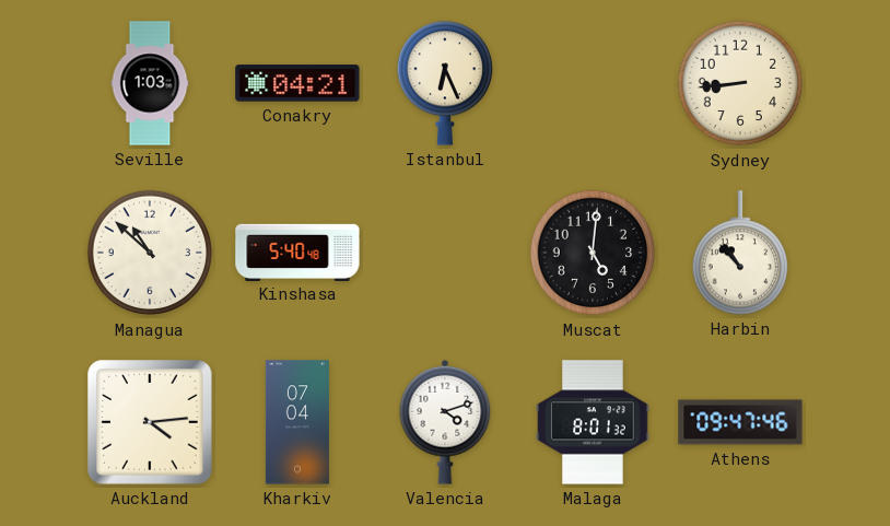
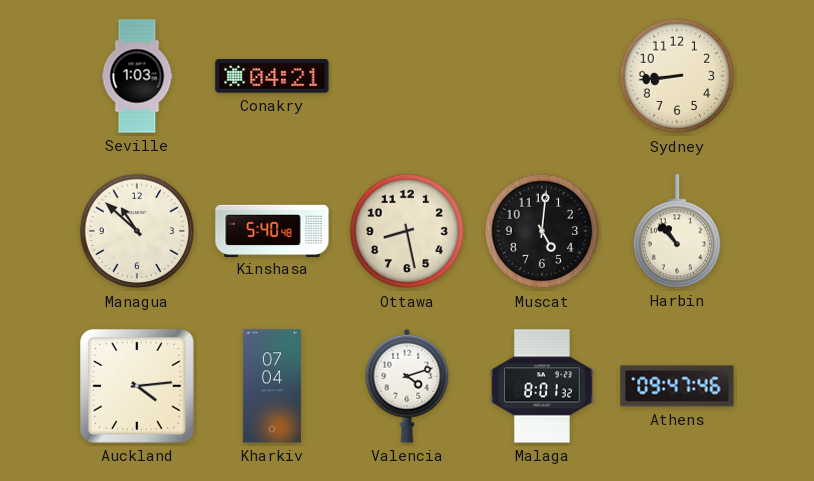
Istanbul: 6:26 -> none (445, 83)
Ottawa: none -> 8:28 (407, 231)
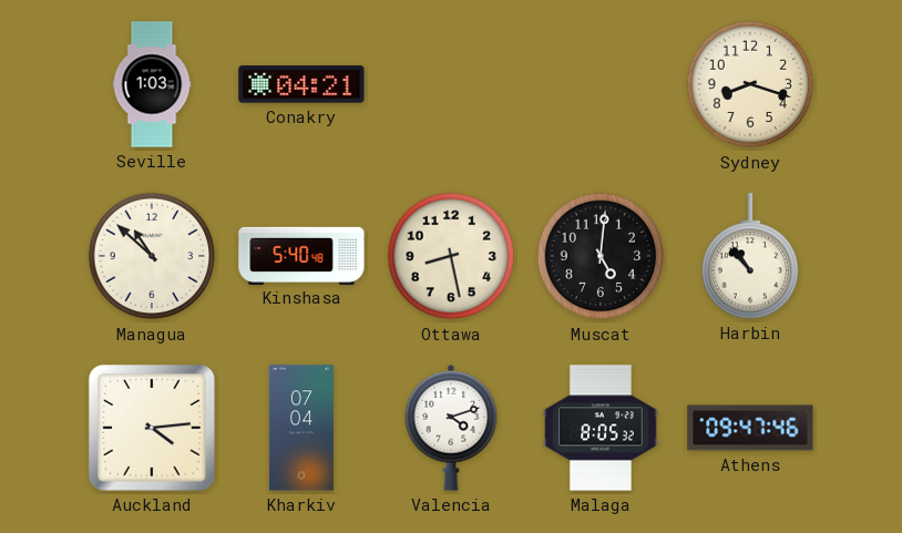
Sydney: 8:44 -> 8:18 (750, 84)
Malaga: 8:01 -> 8:05 (601, 428)
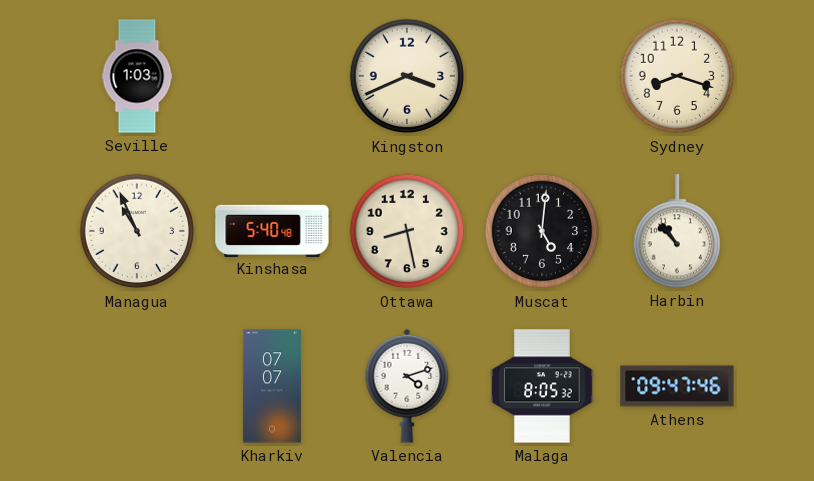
Conakry: 04:21 -> none (301, 84)
Kingston: none -> 3:41 (407, 76)
Managua: 10:52 -> 10:56 (137, 231)
Auckland: 4:14 -> none (152, 428)
Kharkiv: 07:04 -> 07:07 (272, 386)
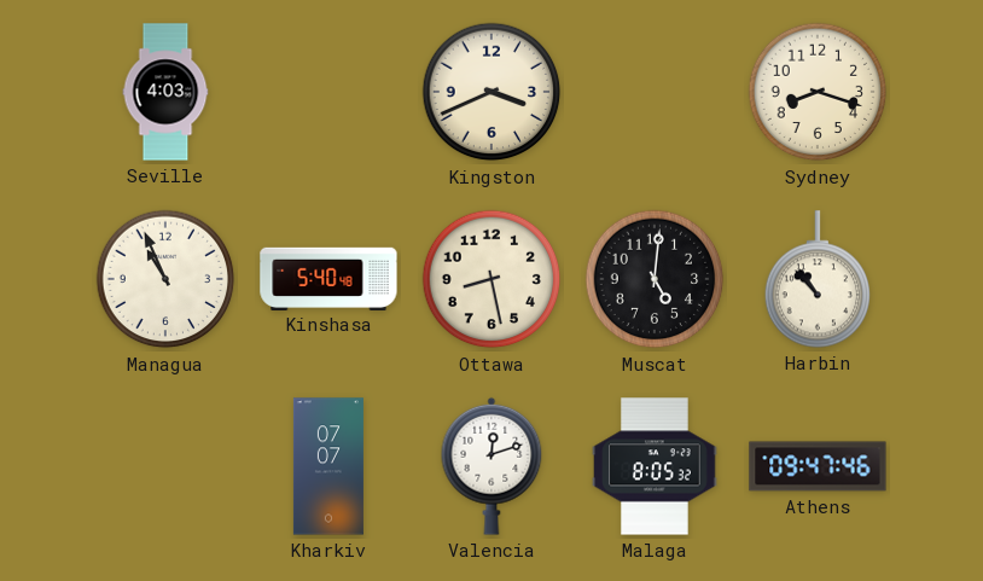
Seville: 1:03 -> 4:03 (165, 92)
Valencia: 4:12 -> 12:12 (492, 466)
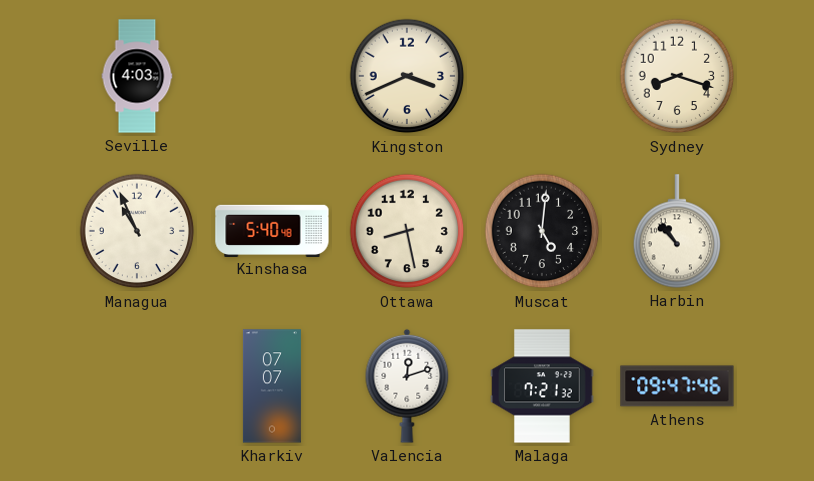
Malaga: 8:05 -> 7:21 (542, 386)
